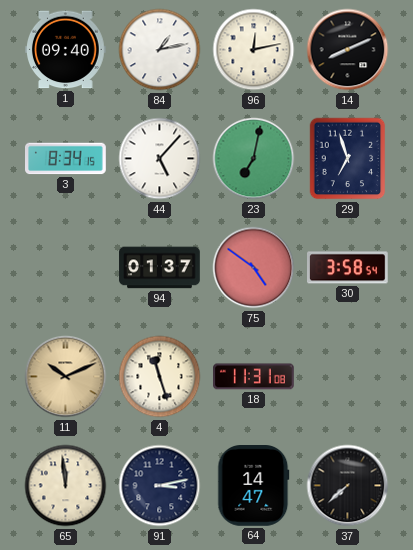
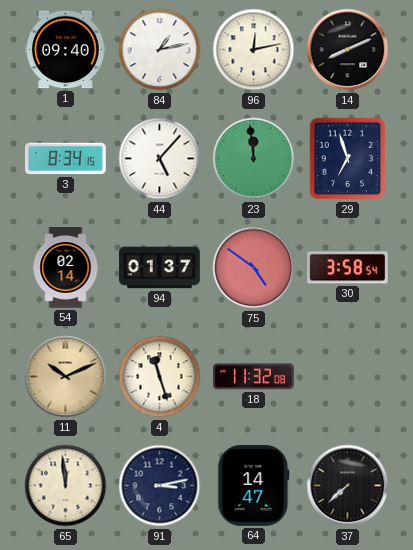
23: 7:02 -> 11:59 (254, 159)
54: none -> 02:14 (66, 268)
18: 11:31 -> 11:32 (254, 377)
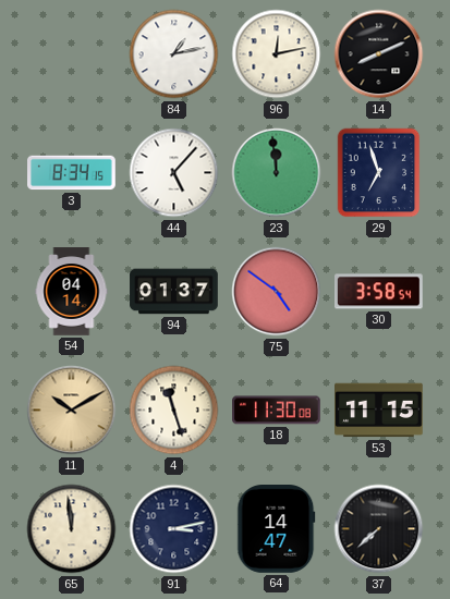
1: 09:40 -> none (66, 50)
54: 02:14 -> 04:14 (72, 292)
11: 10:11 -> 10:10 (72, 411)
18: 11:32 -> 11:30 (277, 411)
53: none -> 11:15 (379, 411)
